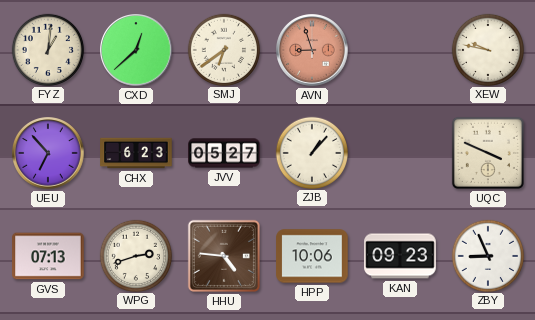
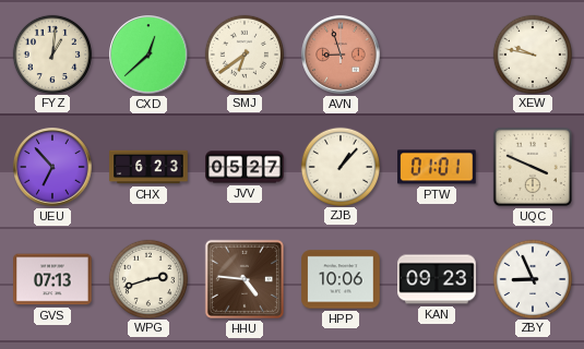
PTW: none -> 01:01 (437, 167)
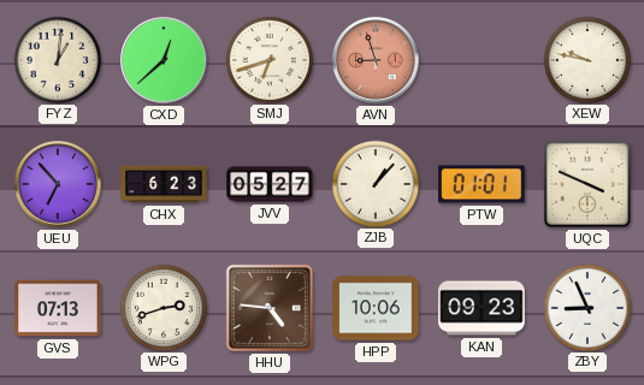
SMJ: 6:39 -> 6:42 (268, 59)
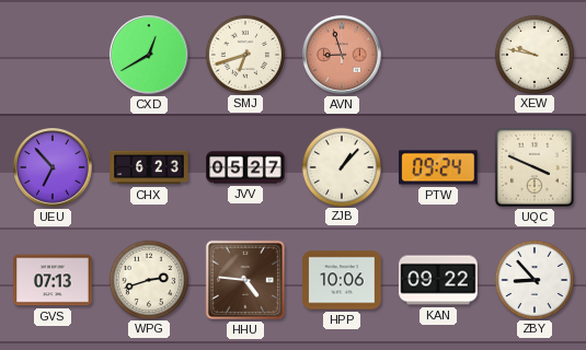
FYZ: 1:01 -> none (57, 59)
CXD: 12:38 -> 12:40 (149, 55)
PTW: 01:01 -> 09:24 (438, 167)
KAN: 09:23 -> 09:22 (438, 280)
ZBY: 8:56 -> 8:53 (533, 279)
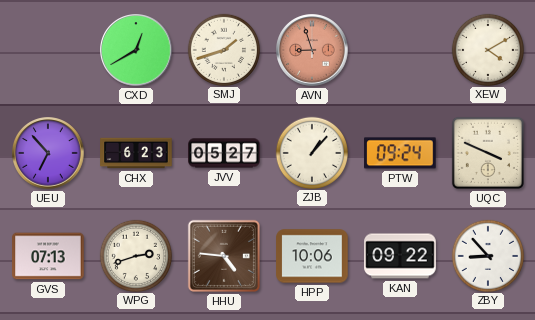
SMJ: 6:42 -> 1:42 (223, 49)
XEW: 9:47 -> 4:10 (487, 49)
